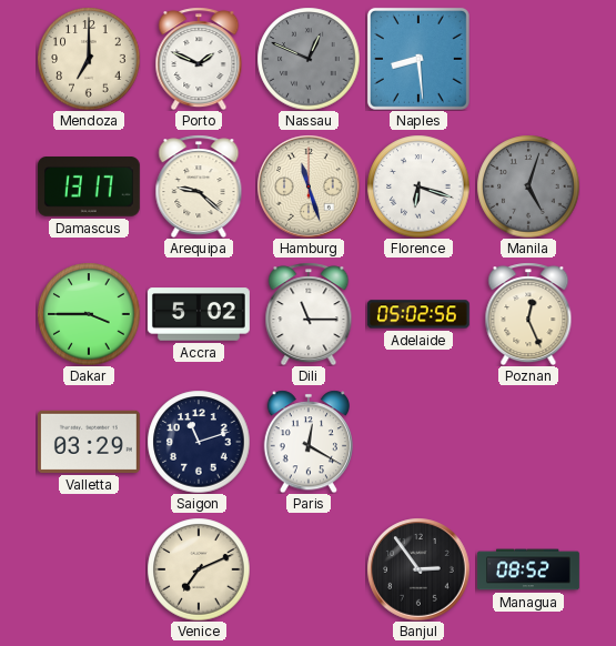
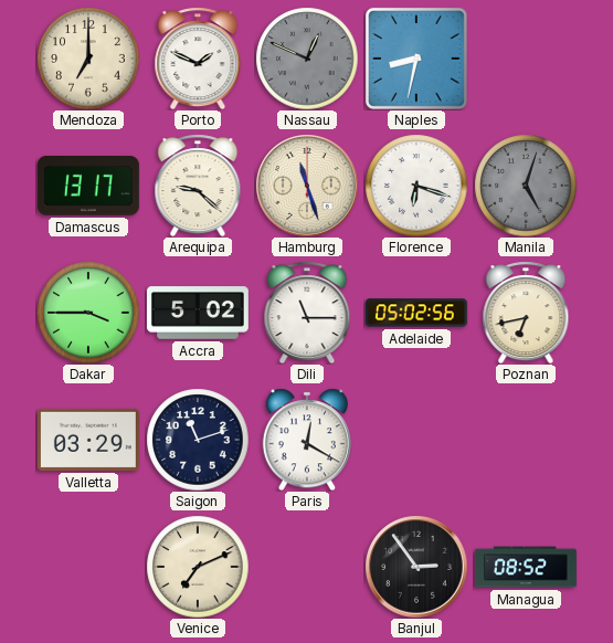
Naples: 8:29 -> 8:32 (416, 59)
Poznan: 12:26 -> 6:43 (526, 313)
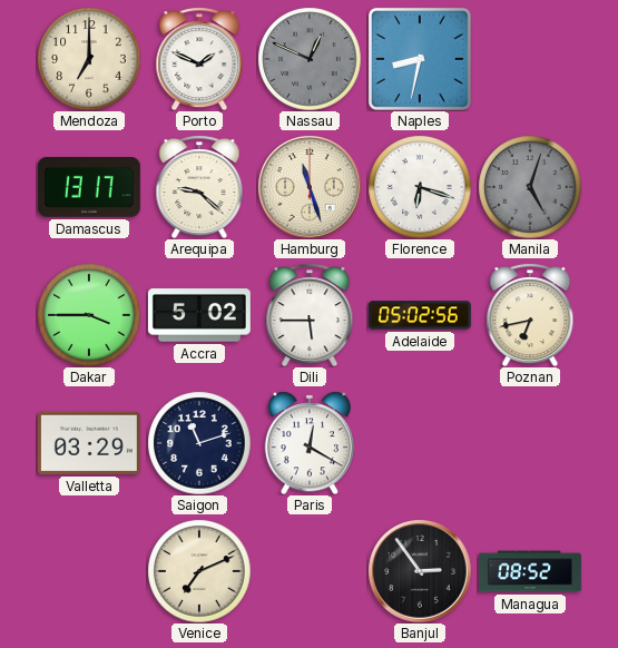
Dili: 11:15 -> 5:45 (310, 315)
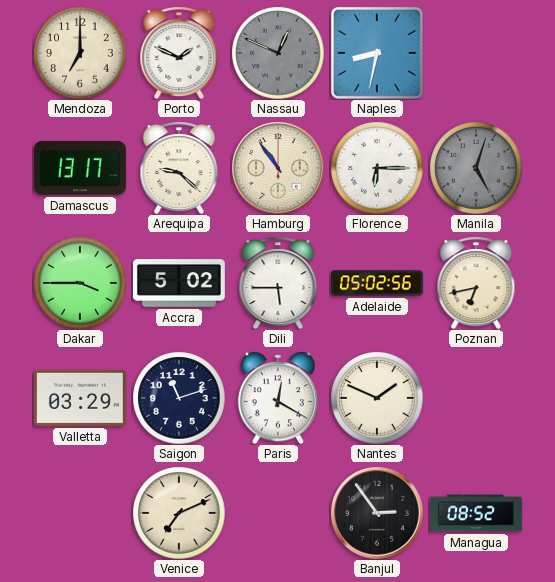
Hamburg: 11:27 -> 10:54 (278, 168)
Florence: 6:18 -> 6:15 (377, 168)
Nantes: none -> 1:49 (377, 398)
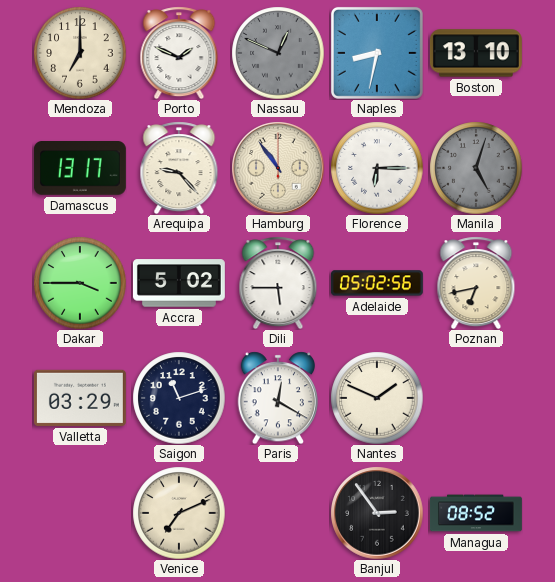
Boston: none -> 13:10 (476, 53)
Arequipa: 9:22 -> 9:23 (179, 168)
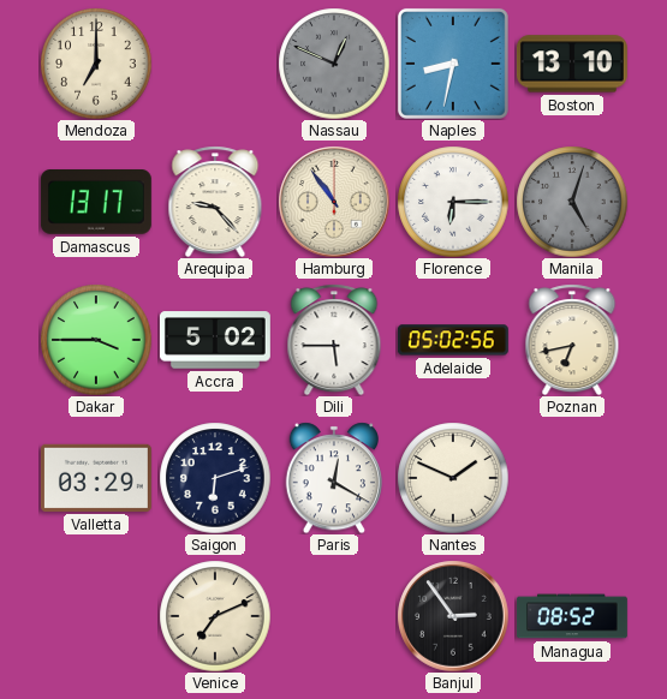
Porto: 1:49 -> none (179, 53)
Saigon: 11:12 -> 6:12 (215, 478)
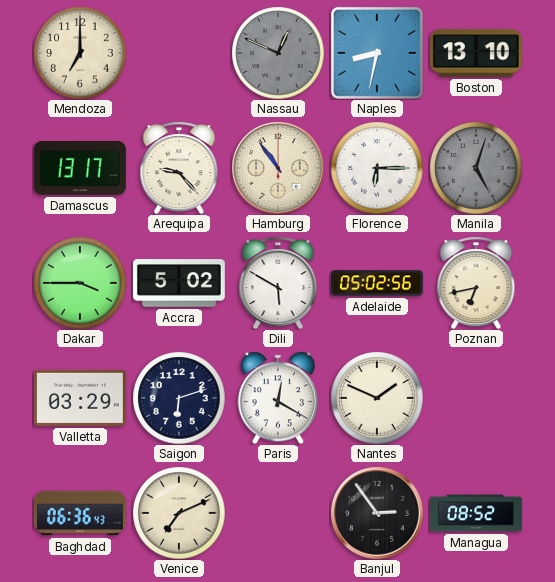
Dili: 5:45 -> 5:50 (278, 283)
Baghdad: none -> 06:36 (80, 513)
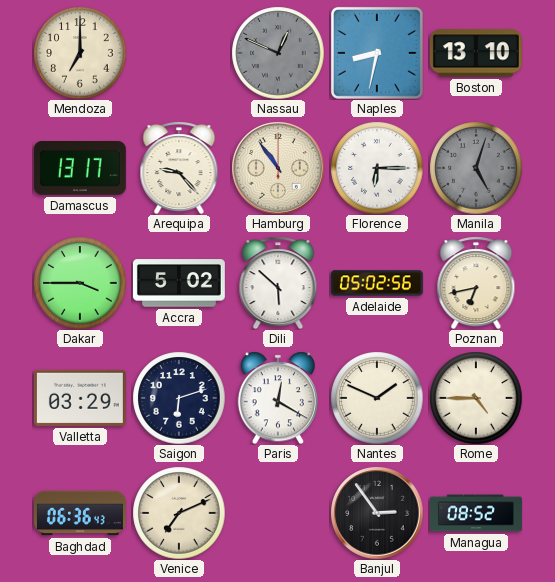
Dili: 5:50 -> 5:52 (278, 283)
Rome: none -> 4:45 (476, 398)
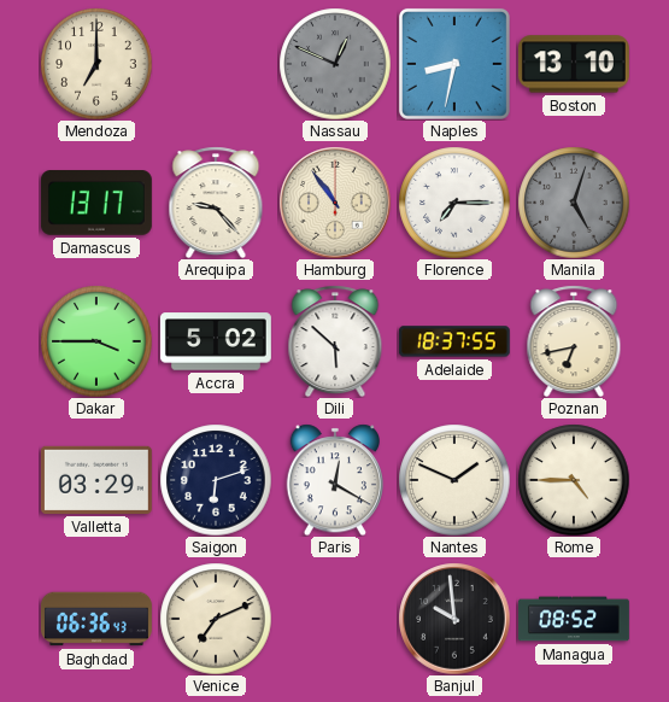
Florence: 6:15 -> 7:15 (454, 203)
Adelaide: 05:02 -> 18:37 (454, 341)
Banjul: 2:54 -> 9:59 (454, 619)
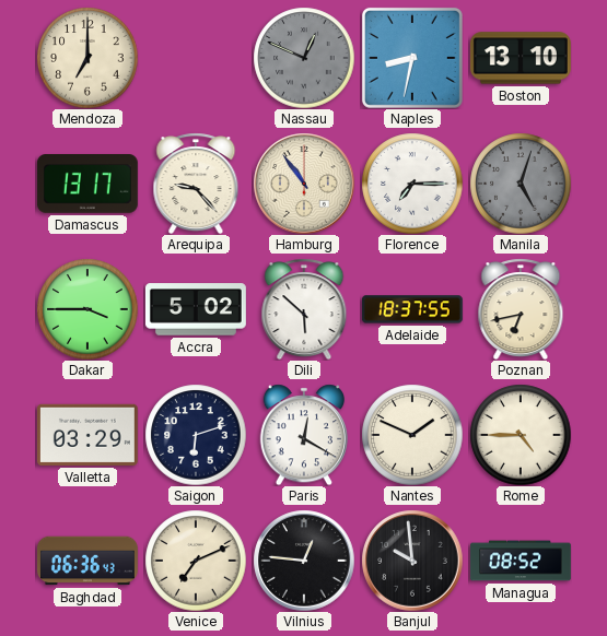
Vilnius: none -> 12:46 (304, 561)
